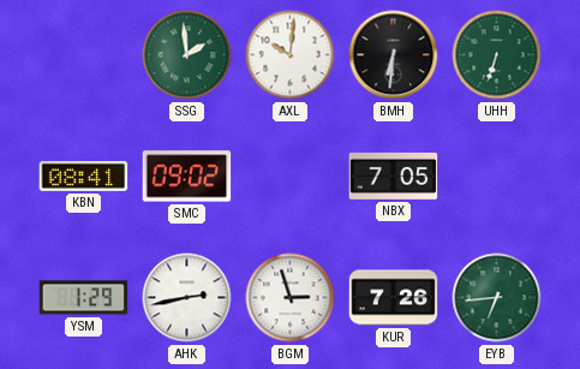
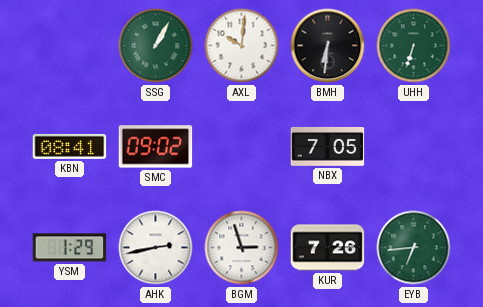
SSG: 1:59 -> 1:05 (156, 46)
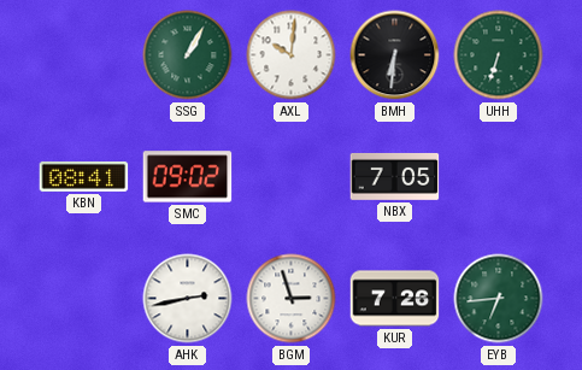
YSM: 1:29 -> none (70, 248)
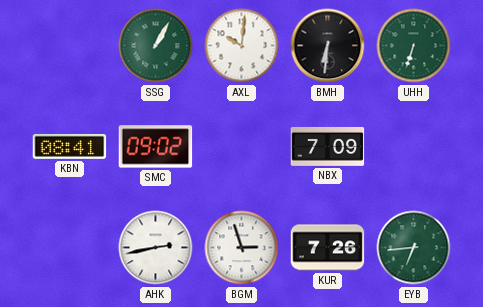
NBX: 7:05 -> 7:09 (328, 146)
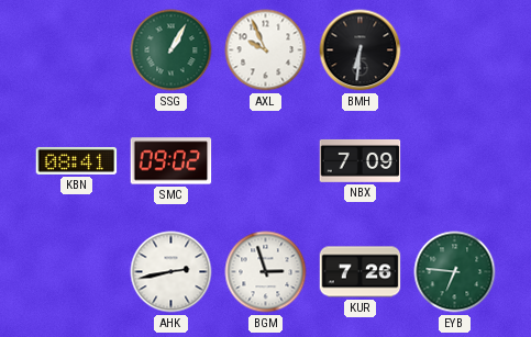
AXL: 10:01 -> 9:56 (266, 50)
UHH: 6:33 -> none (414, 46)
EYB: 6:44 -> 6:46 (455, 272)
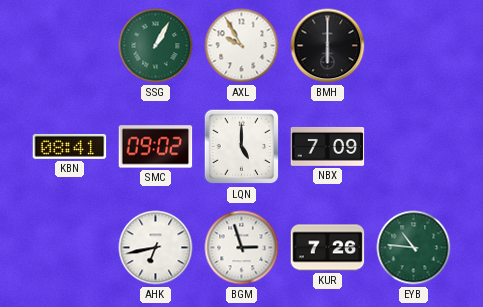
AXL: 9:56 -> 9:55 (242, 46)
BMH: 6:31 -> 6:00 (328, 46)
LQN: none -> 5:00 (242, 147)
AHK: 2:43 -> 6:43 (156, 248)
EYB: 6:46 -> 10:46 (414, 248)
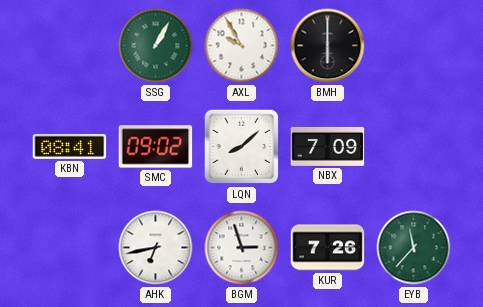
LQN: 5:00 -> 8:08 (242, 147)
EYB: 10:46 -> 11:37 (414, 248)
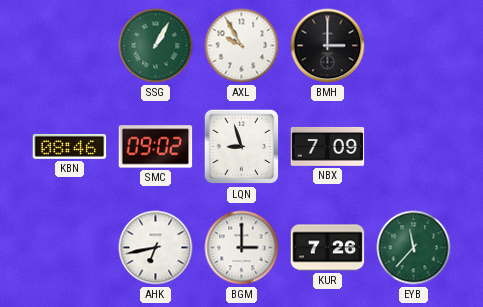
BMH: 6:00 -> 3:00 (328, 46)
KBN: 08:41 -> 08:46 (70, 146)
LQN: 8:08 -> 8:57 (242, 147)
BGM: 2:57 -> 3:00 (242, 248)
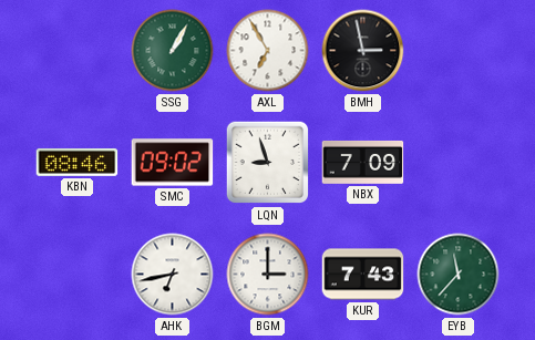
AXL: 9:55 -> 6:55 (268, 51)
BMH: 3:00 -> 2:58 (363, 51)
KUR: 7:26 -> 7:43 (363, 275)
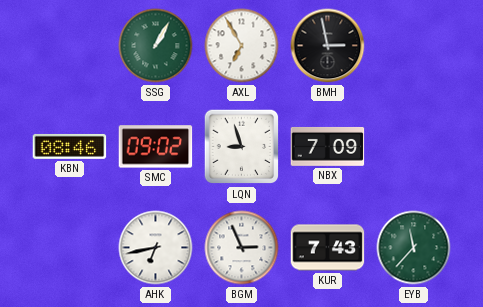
BGM: 3:00 -> 2:56 (242, 248)
